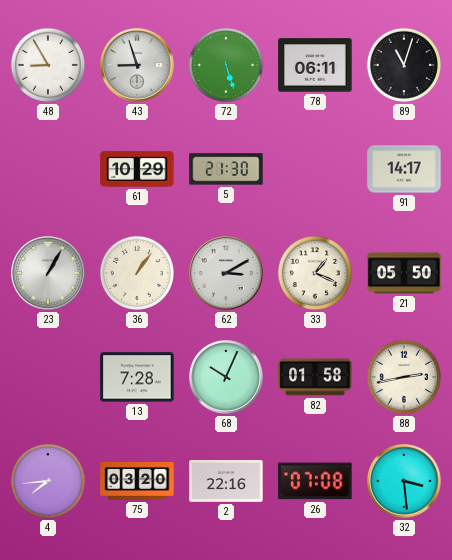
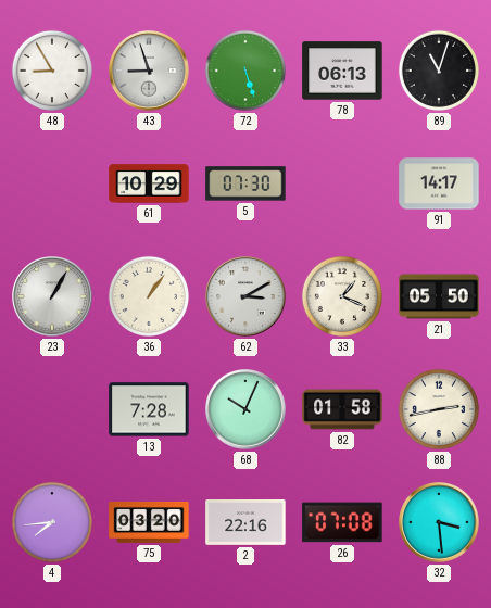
78: 06:11 -> 06:13 (342, 71)
5: 21:30 -> 07:30 (246, 183)
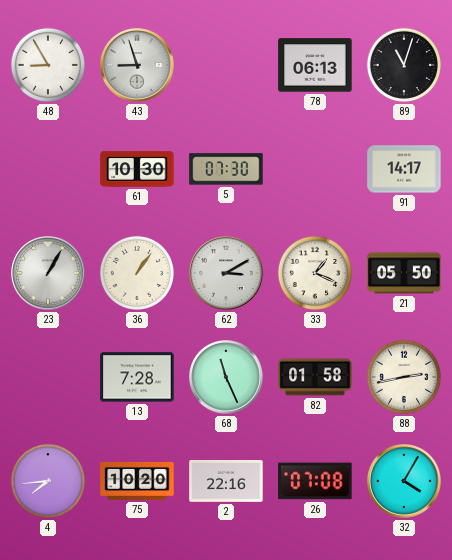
72: 5:27 -> none (246, 71)
61: 10:29 -> 10:30 (137, 169)
68: 10:04 -> 11:26 (226, 377)
75: 03:20 -> 10:20 (137, 481)
32: 3:29 -> 4:05 (404, 481)
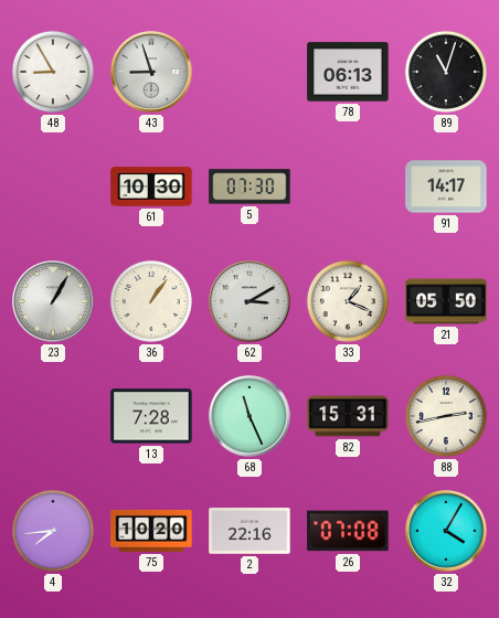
82: 01:58 -> 15:31 (348, 416)
